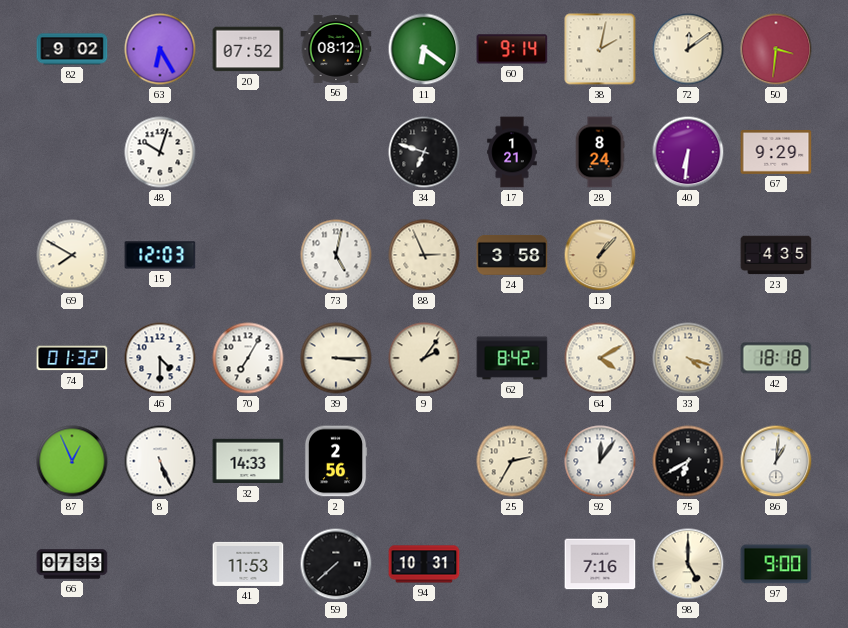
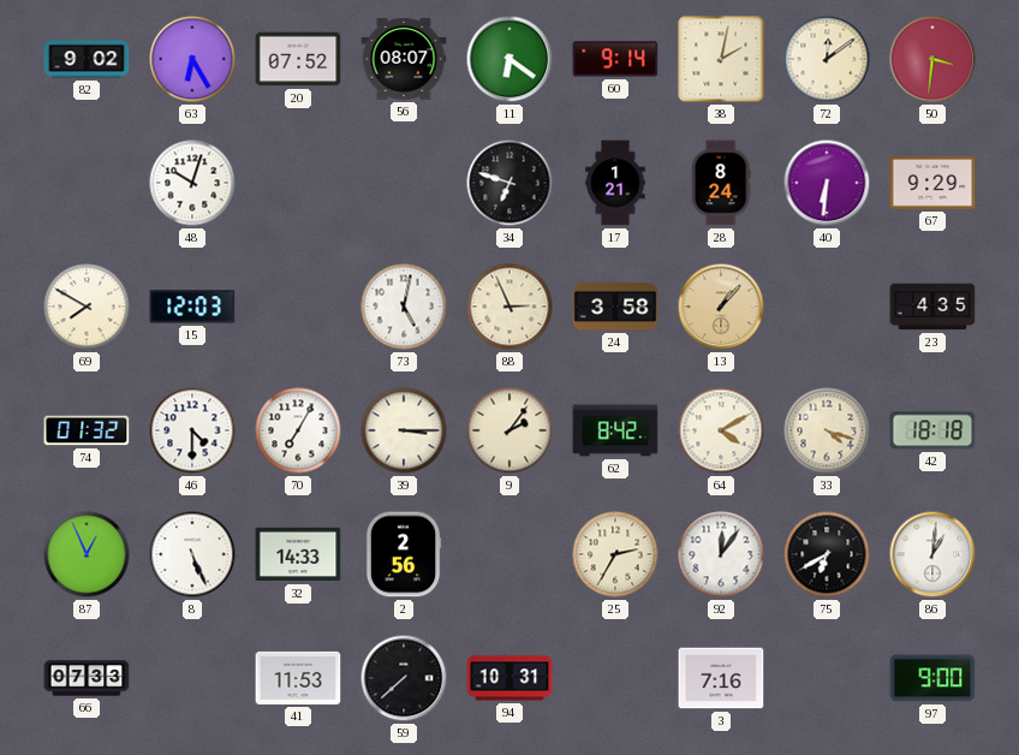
56: 08:12 -> 08:07 (404, 59)
98: 5:00 -> none (688, 564)
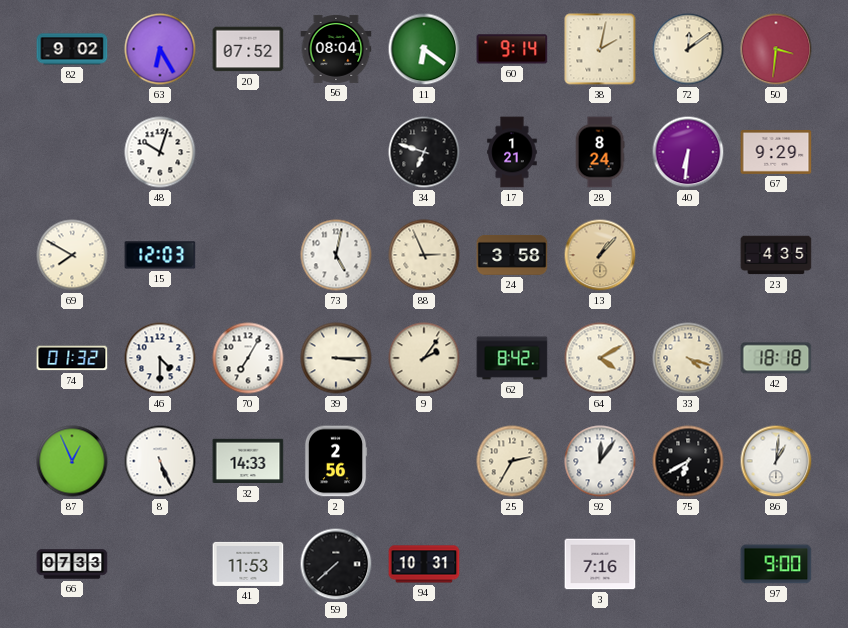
56: 08:07 -> 08:04 (336, 49)
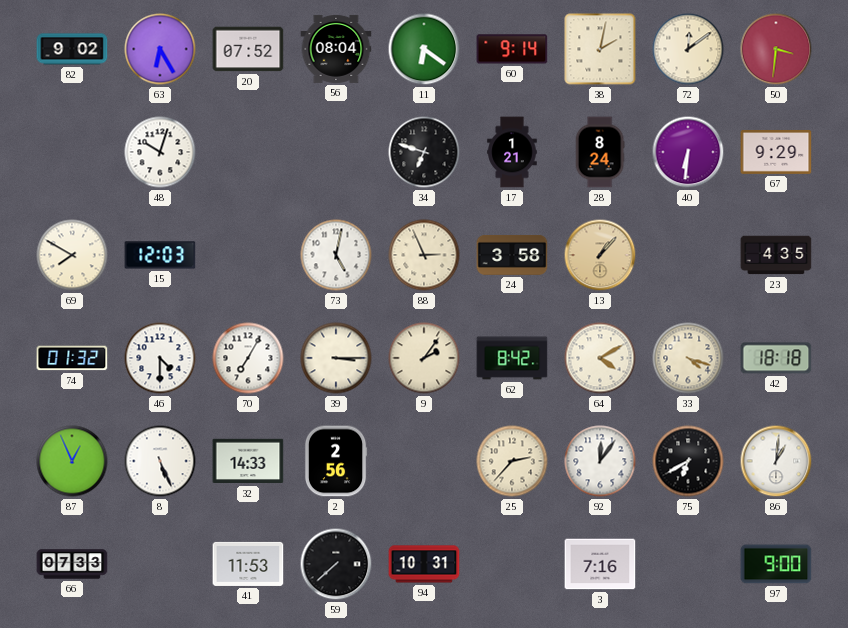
25: 2:35 -> 2:37 (512, 461)
